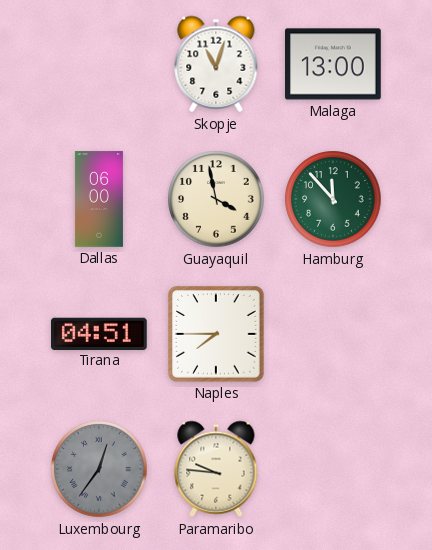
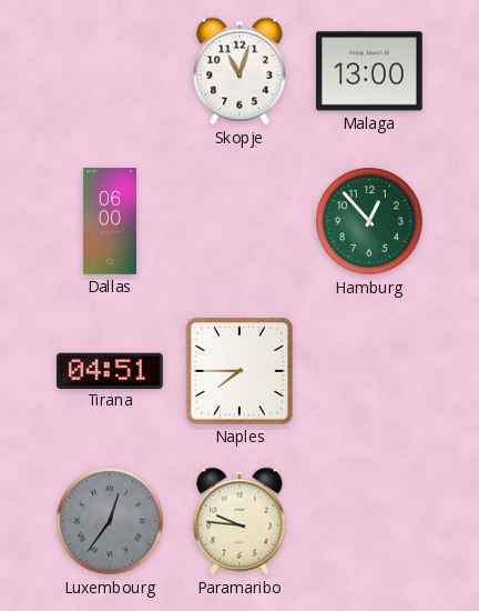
Guayaquil: 3:58 -> none (216, 199)
Hamburg: 11:53 -> 12:53 (369, 221)
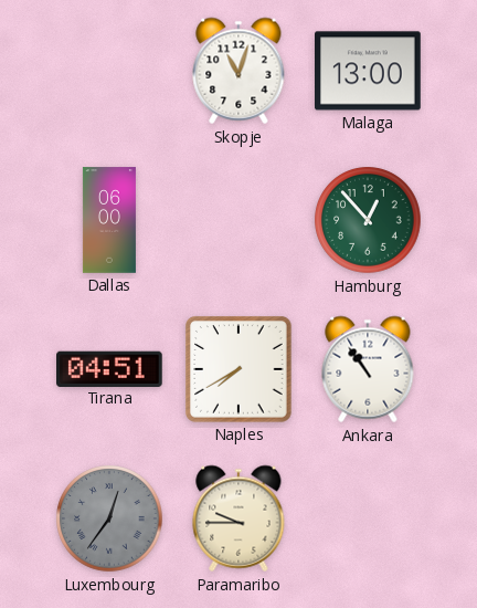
Naples: 7:45 -> 7:40 (240, 370)
Ankara: none -> 10:54 (368, 369)
Paramaribo: 9:46 -> 9:45 (239, 518)
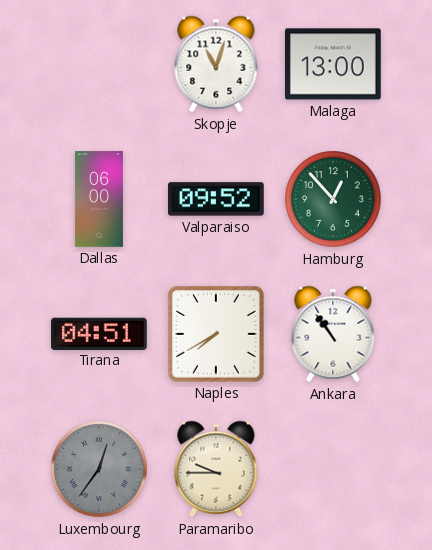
Valparaiso: none -> 09:52 (216, 199)
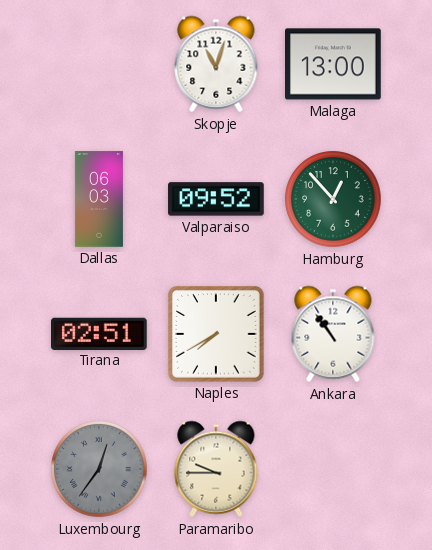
Dallas: 06:00 -> 06:03 (99, 199)
Tirana: 04:51 -> 02:51 (100, 333)
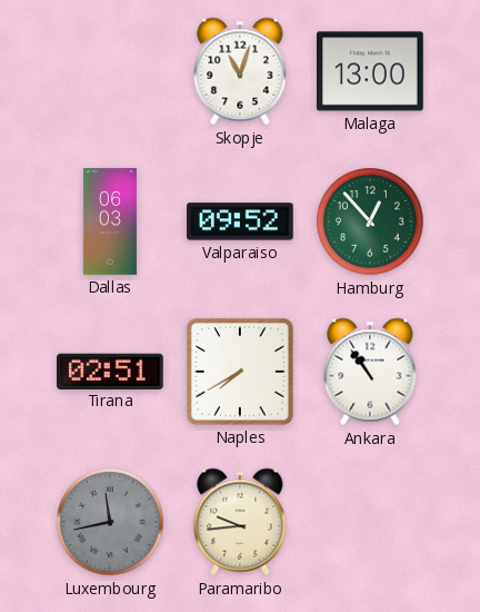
Luxembourg: 12:36 -> 11:43 (110, 522)
Paramaribo: 9:45 -> 9:44 (240, 522)
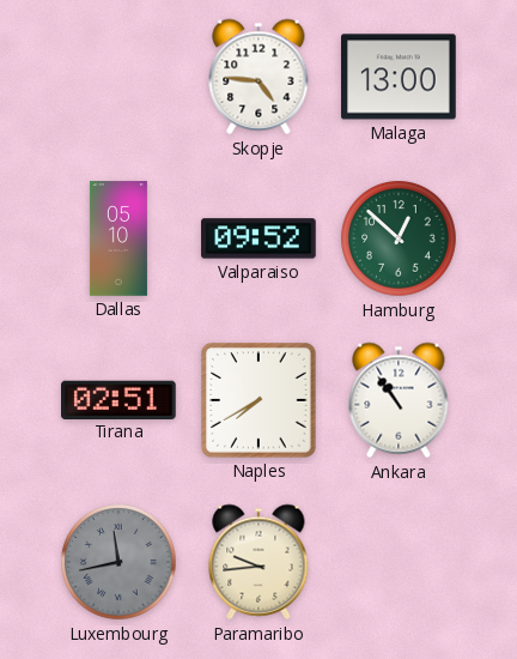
Skopje: 11:03 -> 4:46 (258, 77)
Dallas: 06:03 -> 05:10 (118, 238)
Hamburg: 12:53 -> 12:52 (399, 238)
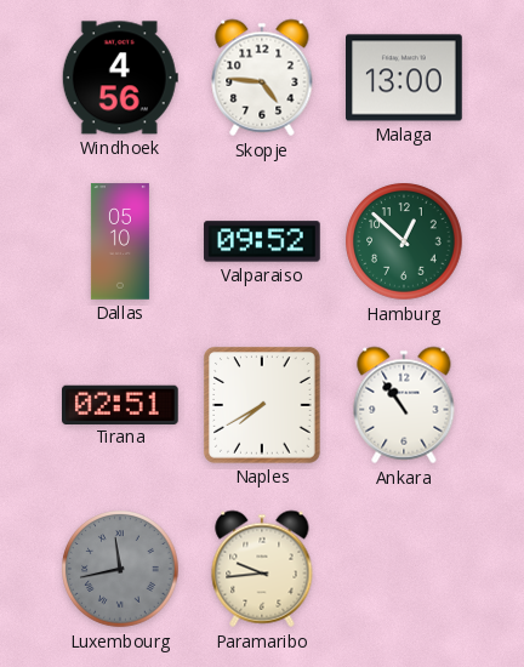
Windhoek: none -> 4:56 (120, 78)
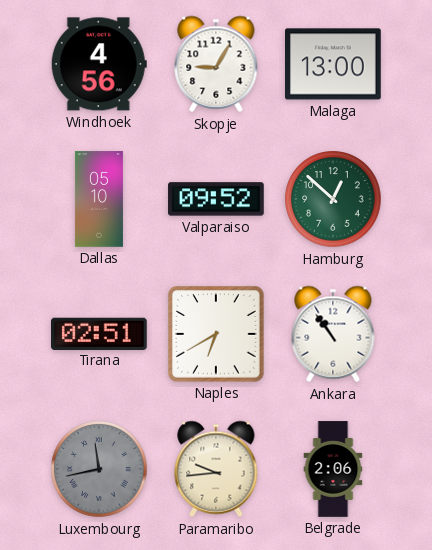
Skopje: 4:46 -> 9:05 (216, 64)
Naples: 7:40 -> 6:40 (217, 335)
Belgrade: none -> 2:06 (333, 469)
